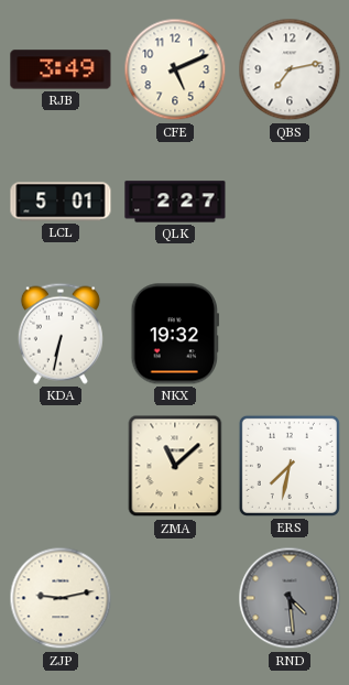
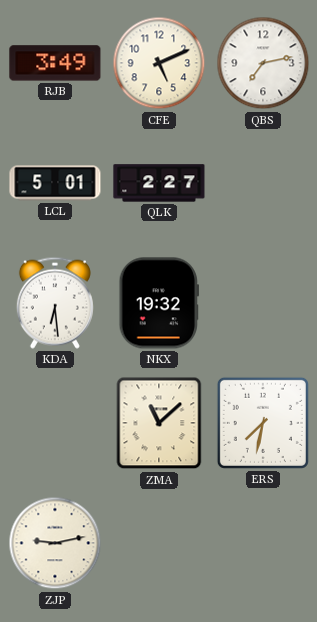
KDA: 6:32 -> 6:29 (55, 303)
RND: 4:29 -> none (290, 598)
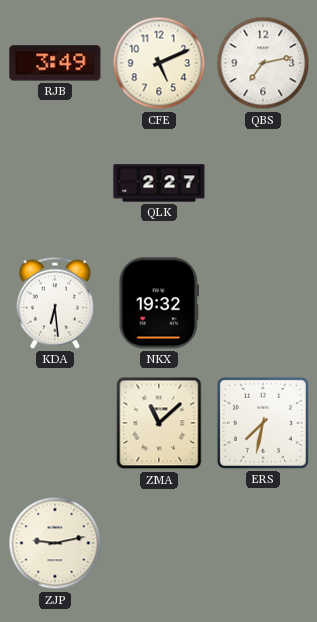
LCL: 5:01 -> none (55, 183)
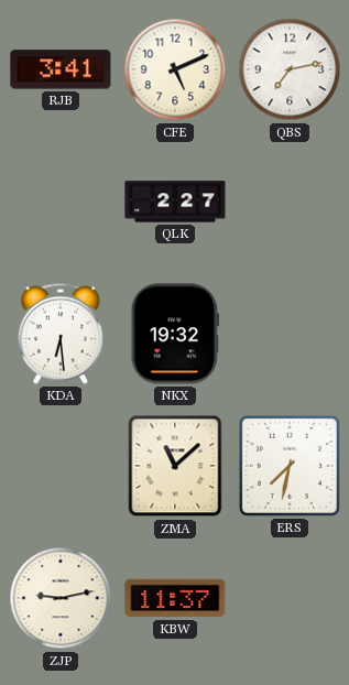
RJB: 3:49 -> 3:41 (61, 69)
KBW: none -> 11:37 (175, 598)
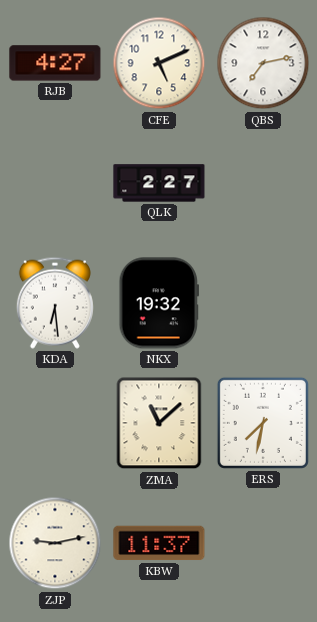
RJB: 3:41 -> 4:27 (55, 63)
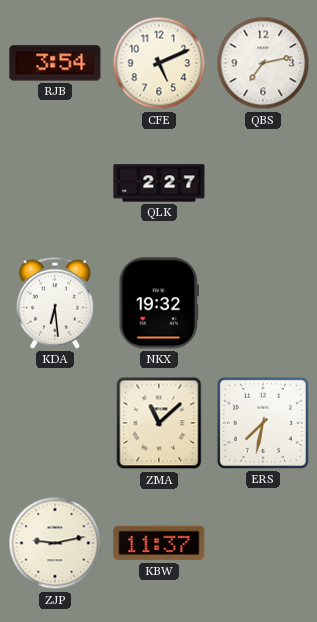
RJB: 4:27 -> 3:54 (55, 63)
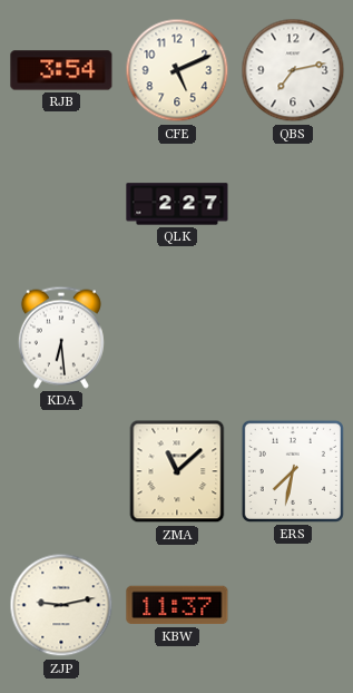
NKX: 19:32 -> none (158, 303)
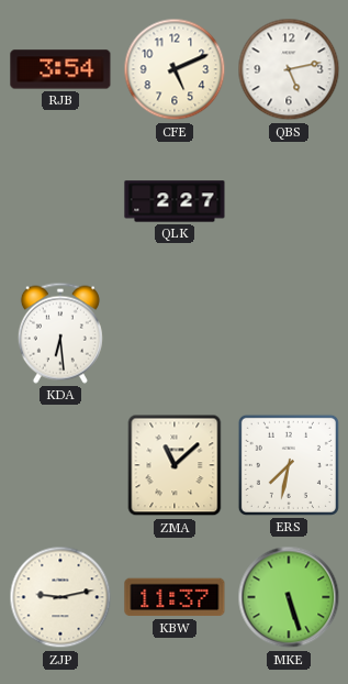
QBS: 7:13 -> 5:13 (289, 69)
MKE: none -> 5:27 (289, 597)
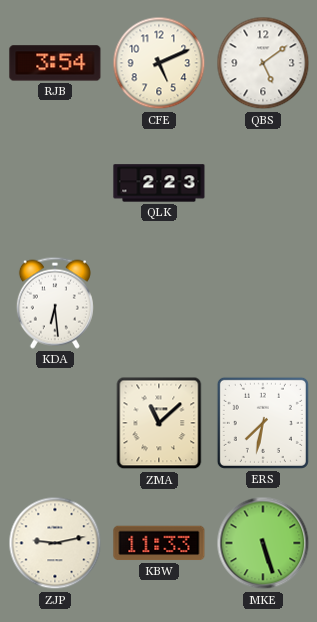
QBS: 5:13 -> 5:09 (263, 63)
QLK: 2:27 -> 2:23 (159, 183)
KBW: 11:37 -> 11:33 (159, 543)
